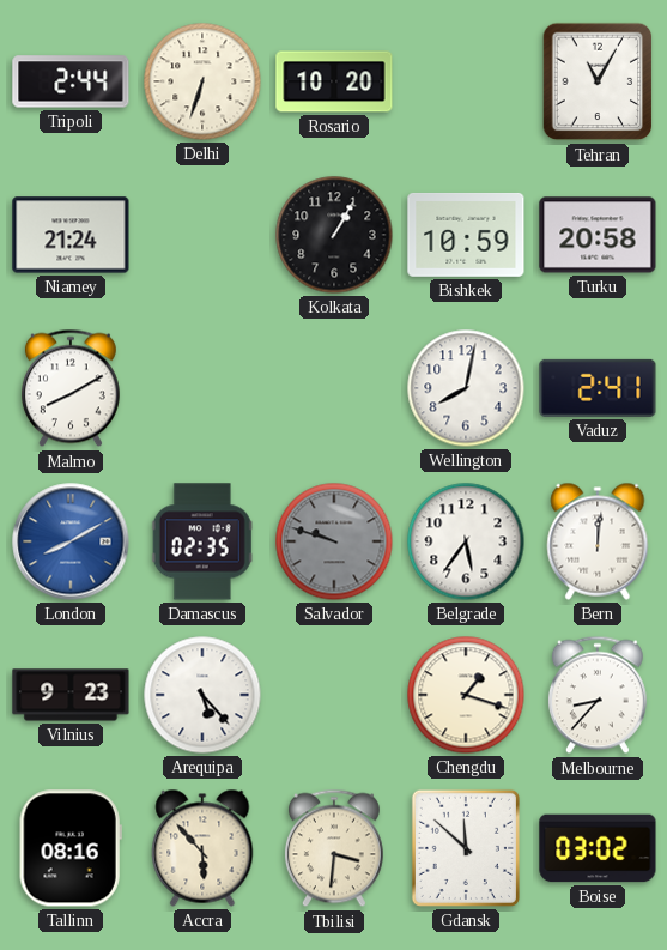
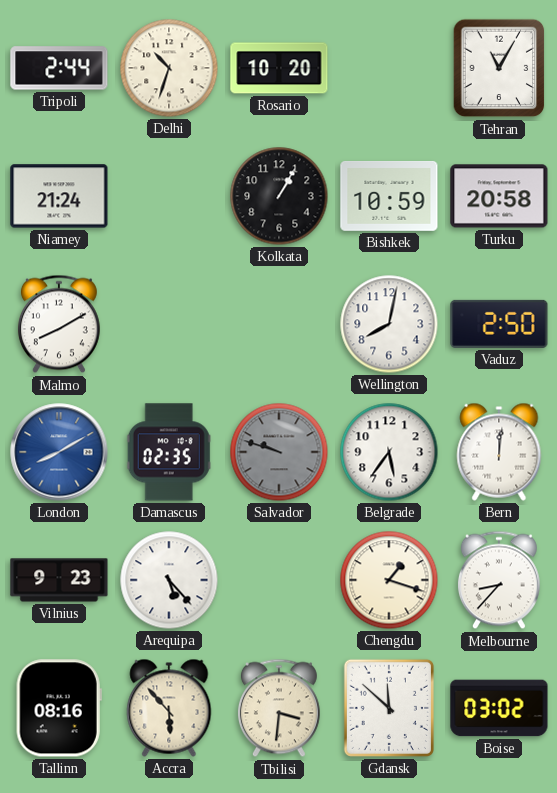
Delhi: 6:33 -> 10:33 (169, 68)
Vaduz: 2:41 -> 2:50 (499, 324)
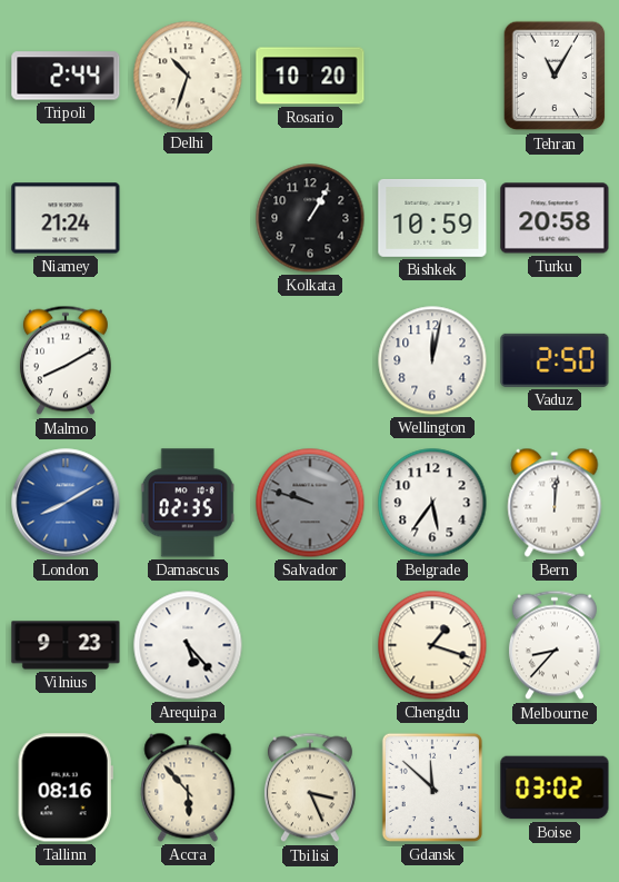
Wellington: 8:02 -> 12:02 (432, 360)
Tbilisi: 3:31 -> 3:26 (310, 787)
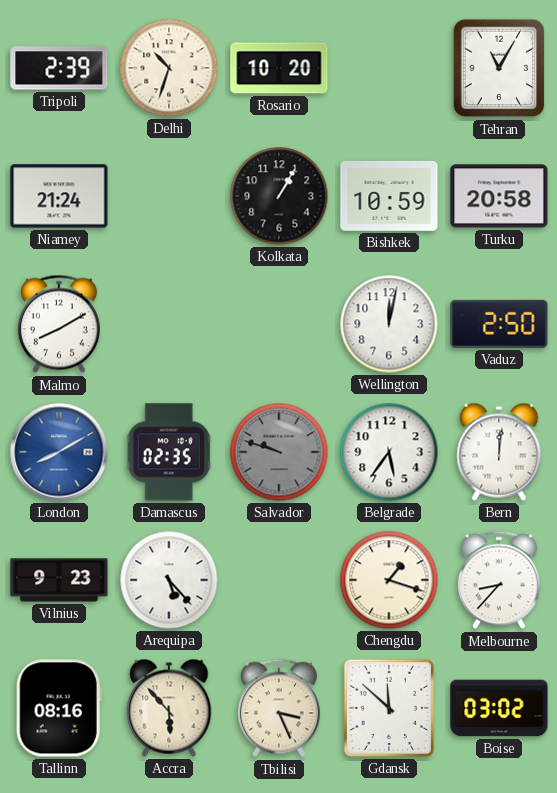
Tripoli: 2:44 -> 2:39 (59, 68)
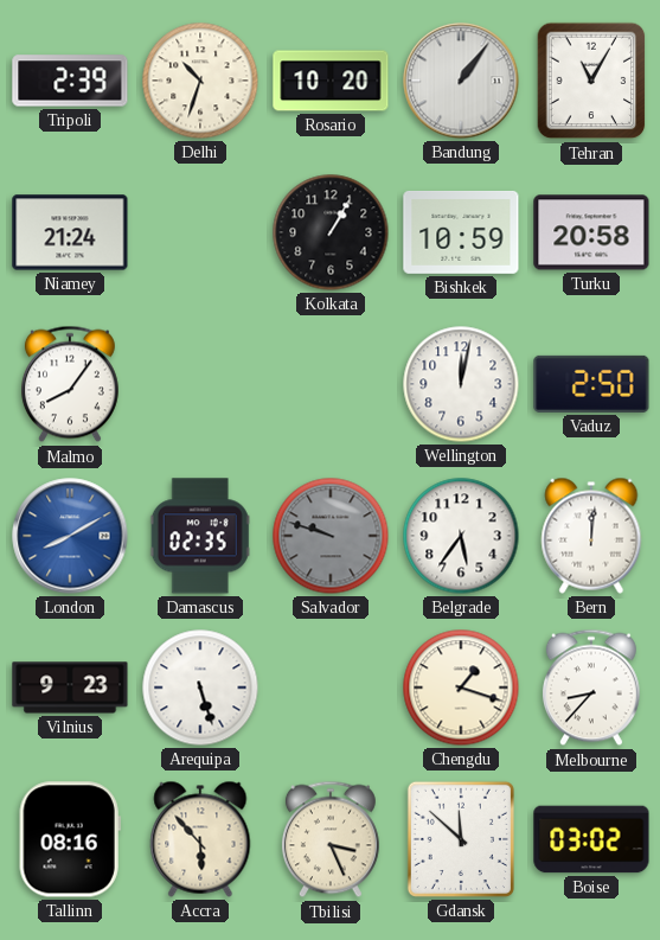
Bandung: none -> 1:06 (461, 81)
Malmo: 8:10 -> 8:06 (70, 384)
Arequipa: 5:23 -> 5:27 (200, 688)
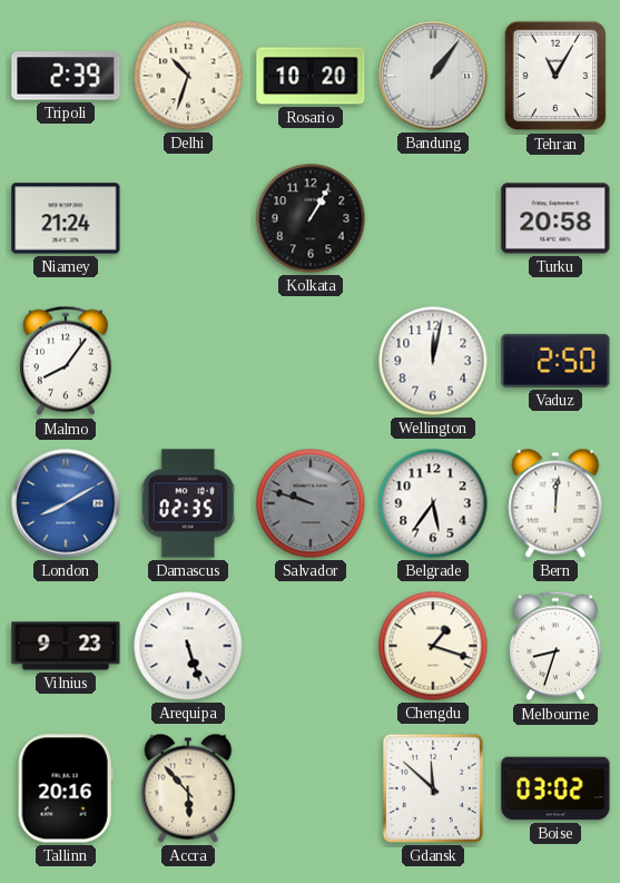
Bishkek: 10:59 -> none (461, 232)
Melbourne: 8:37 -> 8:33 (555, 646)
Tallinn: 08:16 -> 20:16 (66, 788)
Tbilisi: 3:26 -> none (331, 839)
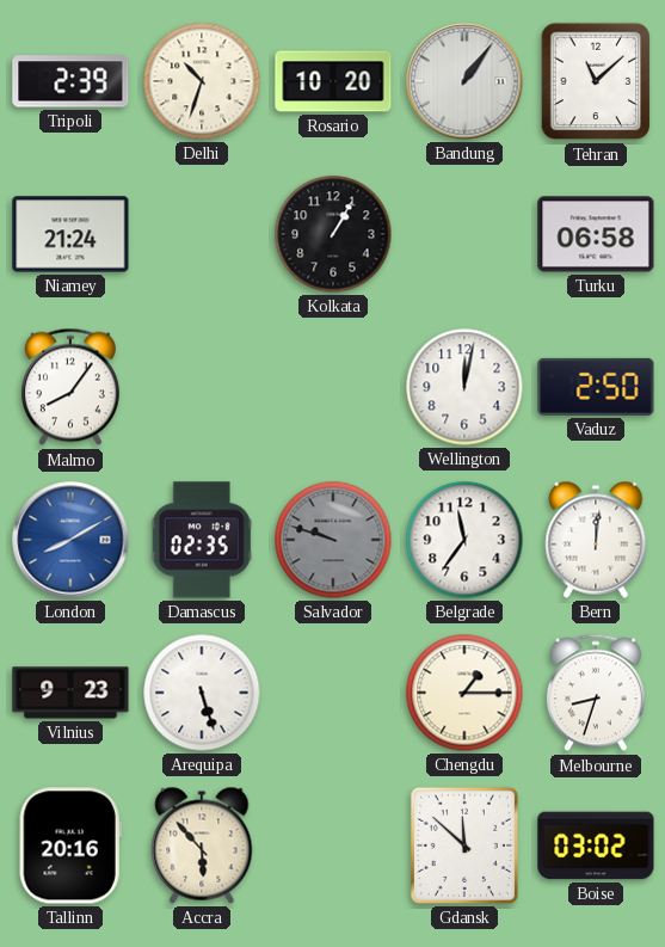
Tehran: 11:05 -> 11:08 (596, 81)
Turku: 20:58 -> 06:58 (596, 234)
Belgrade: 5:36 -> 11:36 (464, 540)
Chengdu: 1:18 -> 1:15 (464, 693)
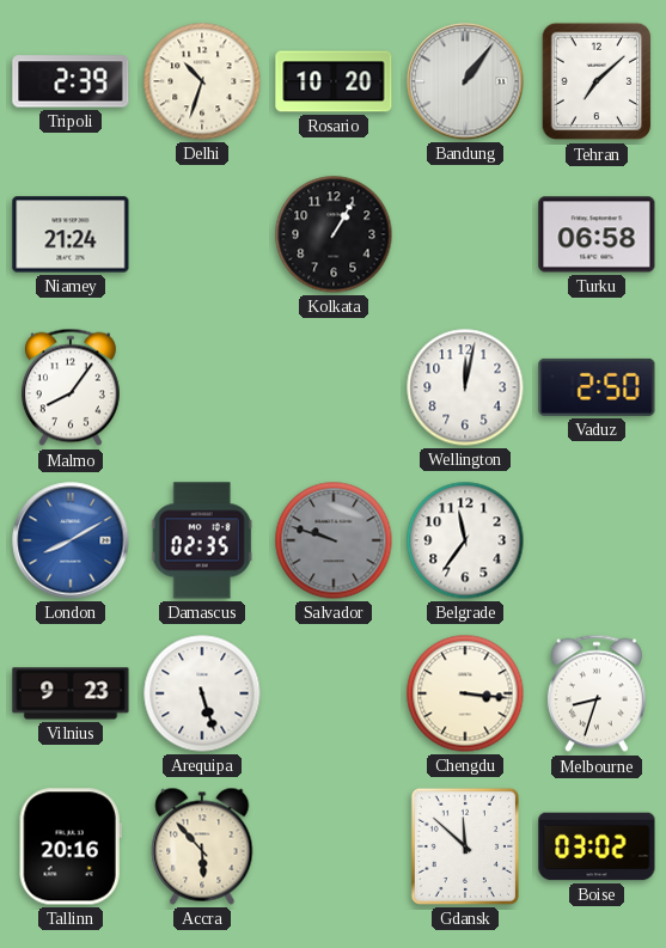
Tehran: 11:08 -> 7:08 (597, 81)
Bern: 12:01 -> none (596, 540)
Chengdu: 1:15 -> 3:16 (465, 693)
